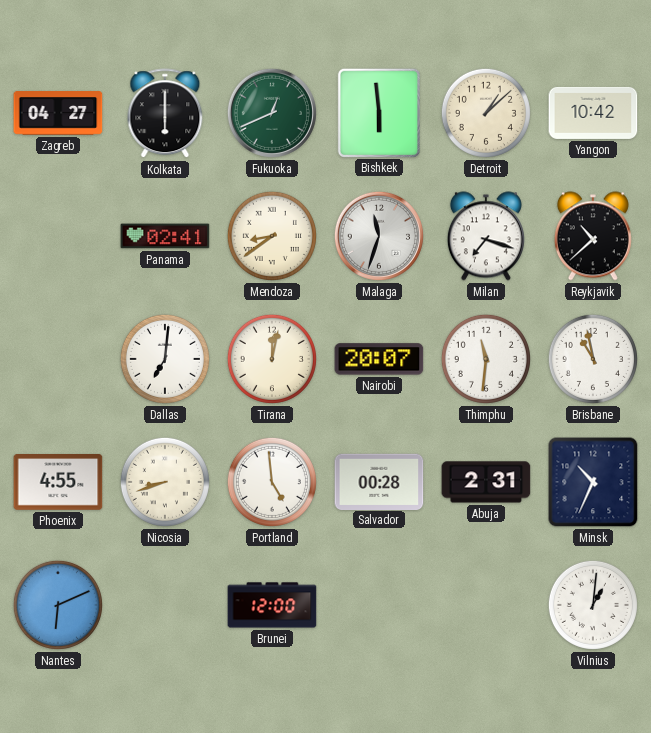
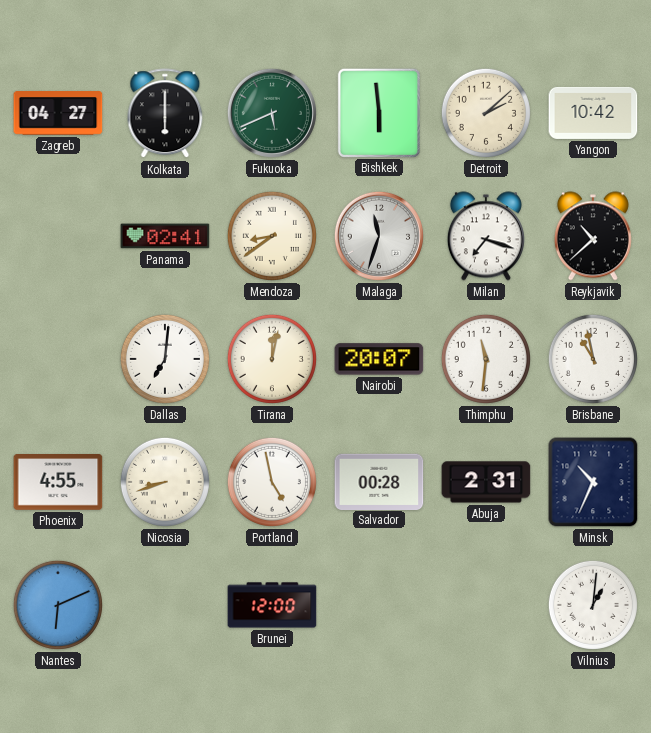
Fukuoka: 12:41 -> 5:41 (272, 113)
Detroit: 1:08 -> 2:08 (486, 113)
Portland: 4:59 -> 4:58 (272, 482)
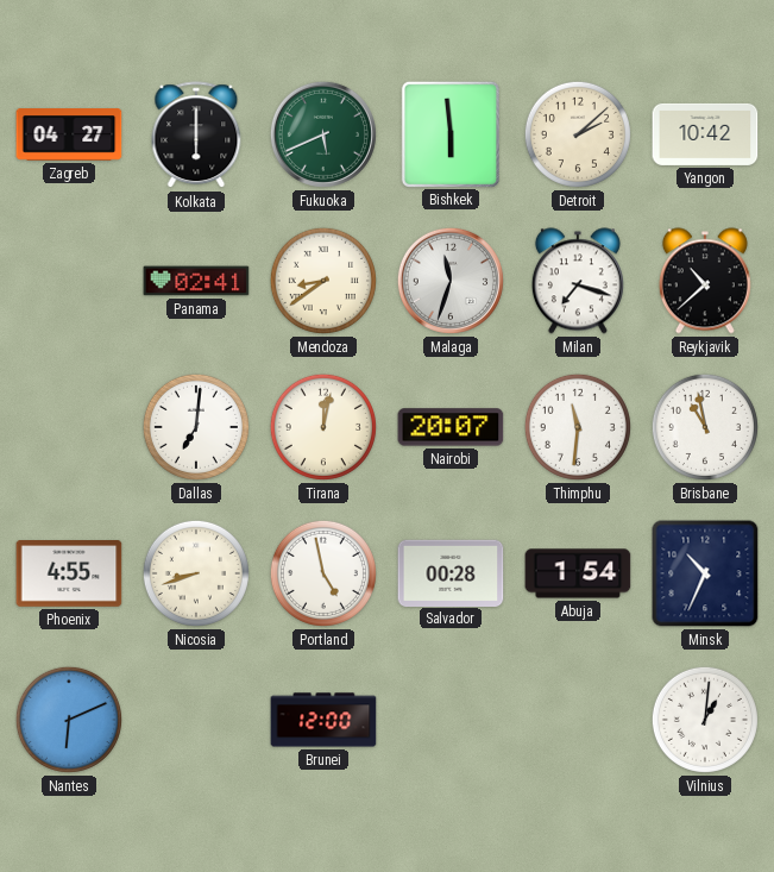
Abuja: 2:31 -> 1:54 (578, 573)
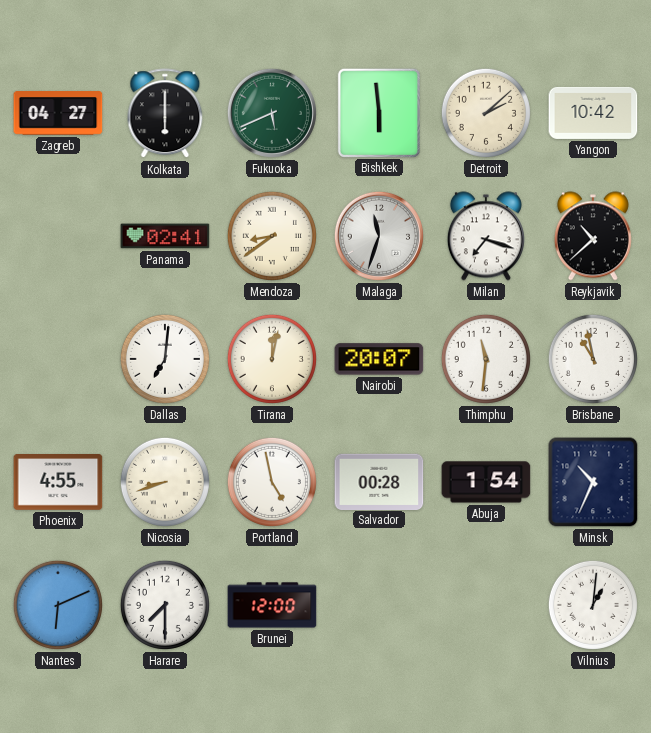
Harare: none -> 7:30 (165, 605)
